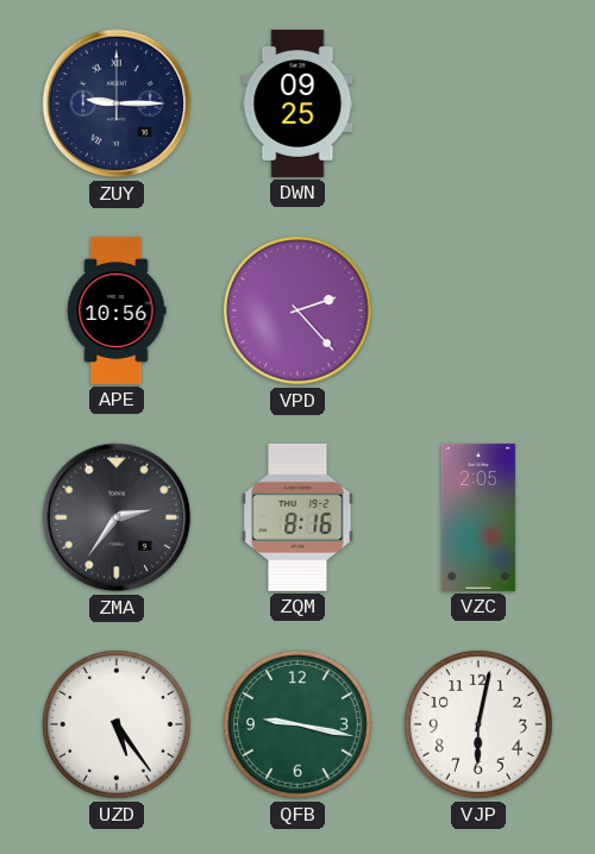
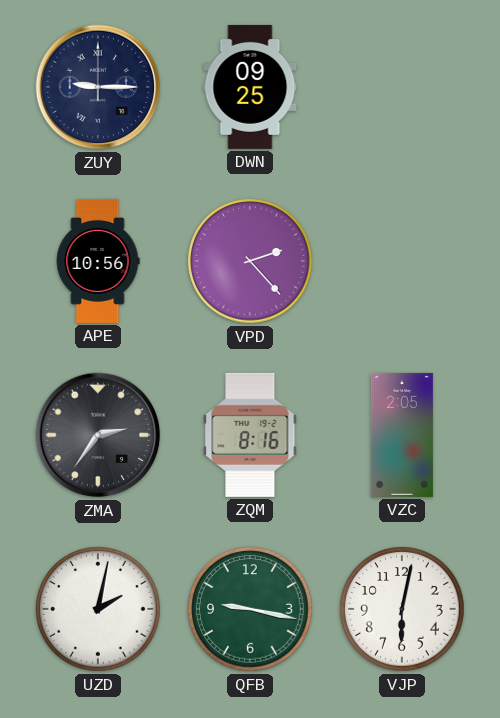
UZD: 5:24 -> 2:02 (98, 609)
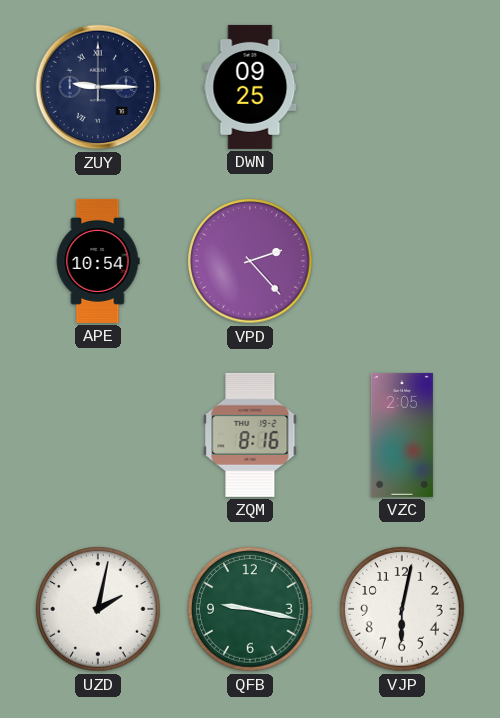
APE: 10:56 -> 10:54 (98, 261)
ZMA: 2:36 -> none (98, 435)
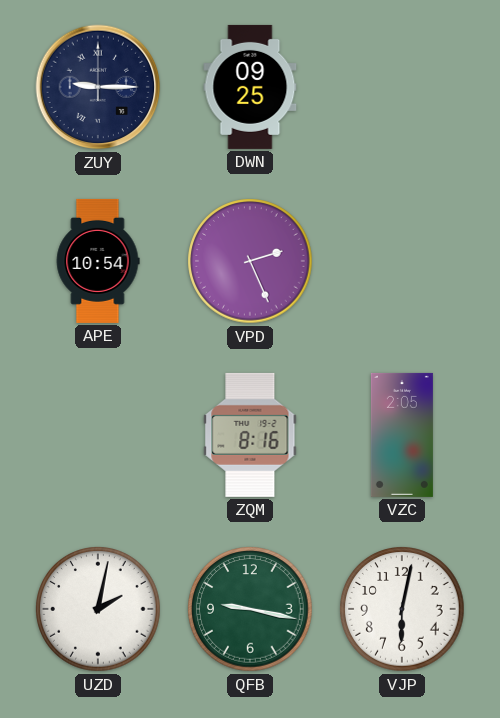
VPD: 2:23 -> 2:26 (250, 261)
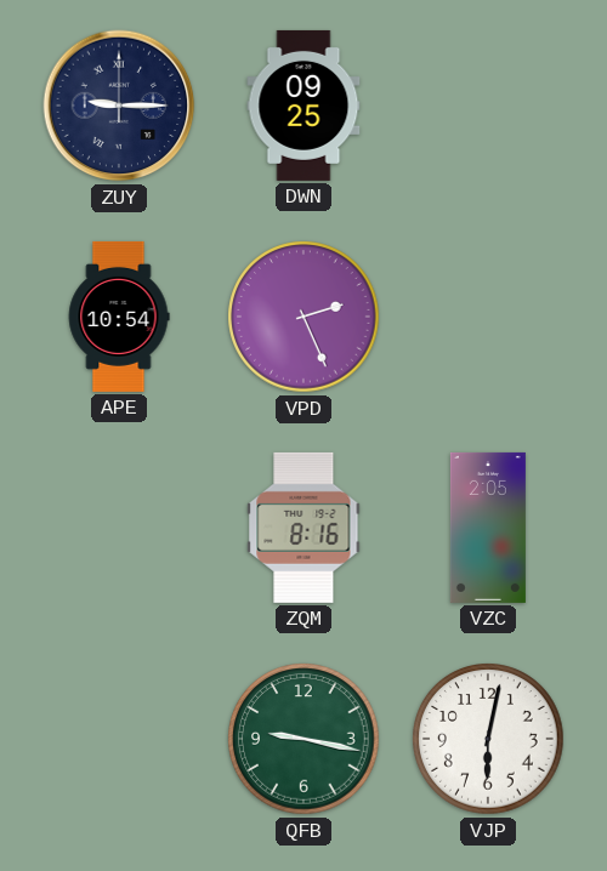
UZD: 2:02 -> none (98, 609)
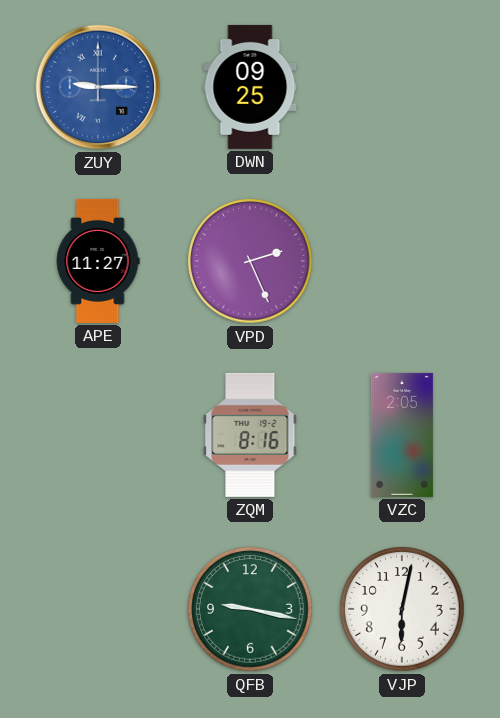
ZUY dial: navy -> blue (98, 87)
APE: 10:54 -> 11:27 (98, 261)
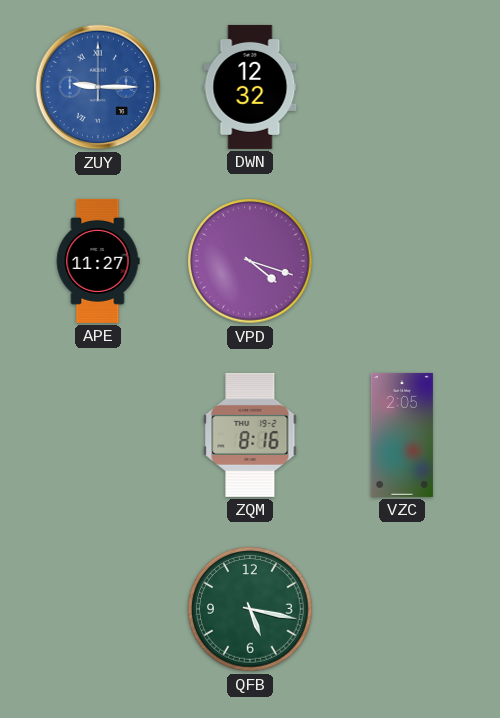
DWN: 09:25 -> 12:32 (250, 87)
VPD: 2:26 -> 4:18 (250, 261)
QFB: 9:17 -> 5:17 (250, 609)
VJP: 6:02 -> none (402, 609)
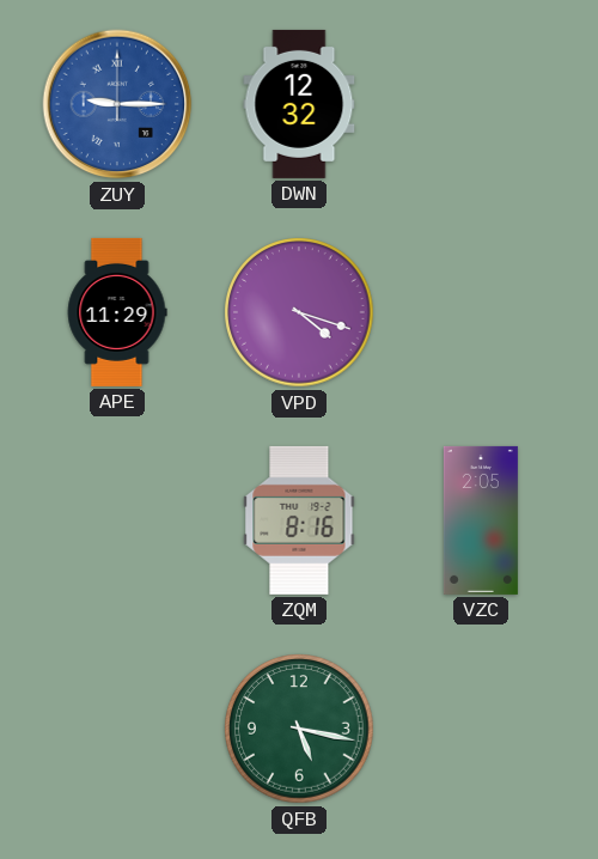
APE: 11:27 -> 11:29 (117, 312)
